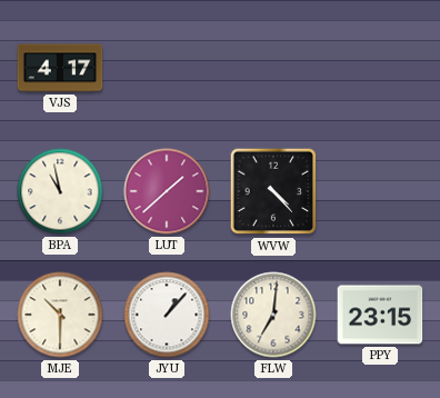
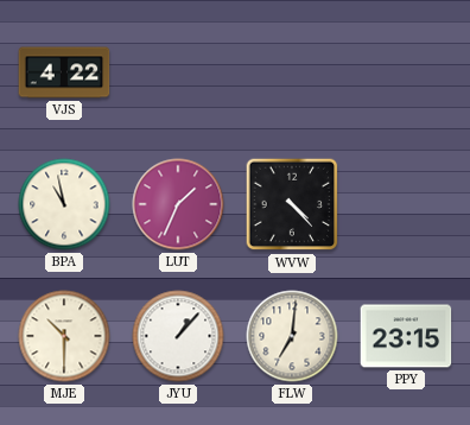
VJS: 4:17 -> 4:22 (64, 72)
LUT: 1:38 -> 1:34 (178, 204)
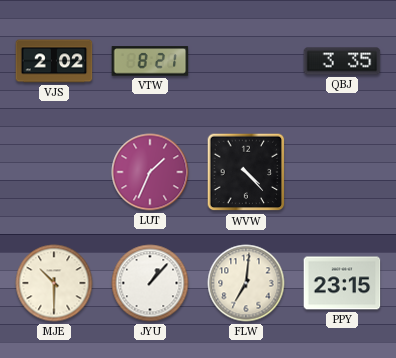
VJS: 4:22 -> 2:02 (54, 61)
VTW: none -> 8:21 (150, 61)
QBJ: none -> 3:35 (342, 61)
BPA: 10:58 -> none (64, 204)
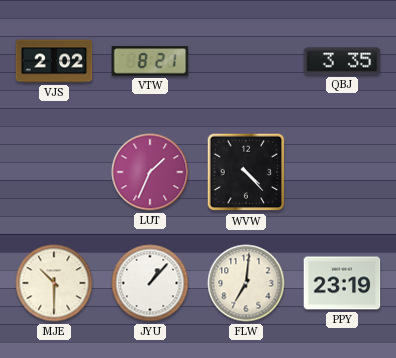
PPY: 23:15 -> 23:19 (342, 283)
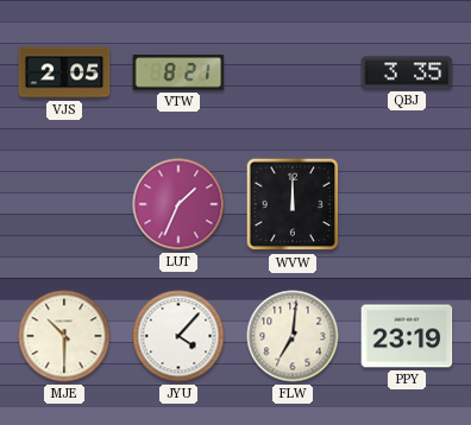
VJS: 2:02 -> 2:05 (64, 72)
WVW: 4:23 -> 12:00 (293, 204)
JYU: 1:07 -> 4:07 (178, 336)
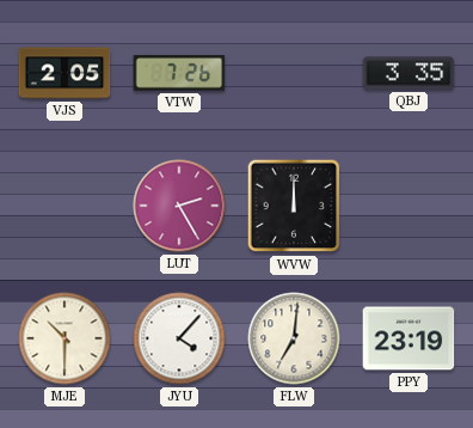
VTW: 8:21 -> 7:26 (179, 73)
LUT: 1:34 -> 2:25 (179, 206)
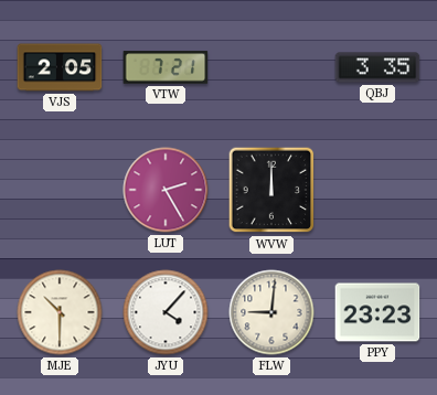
VTW: 7:26 -> 7:21 (166, 67)
FLW: 7:01 -> 9:01 (271, 312)
PPY: 23:19 -> 23:23 (377, 312)
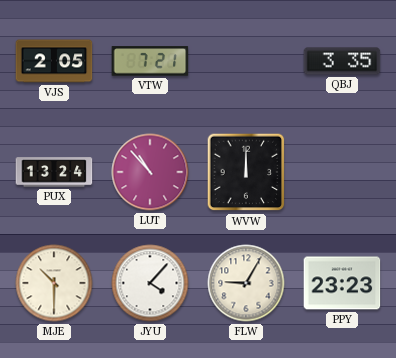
PUX: none -> 13:24 (54, 172)
LUT: 2:25 -> 10:53 (150, 172)
FLW: 9:01 -> 9:05 (246, 283)
